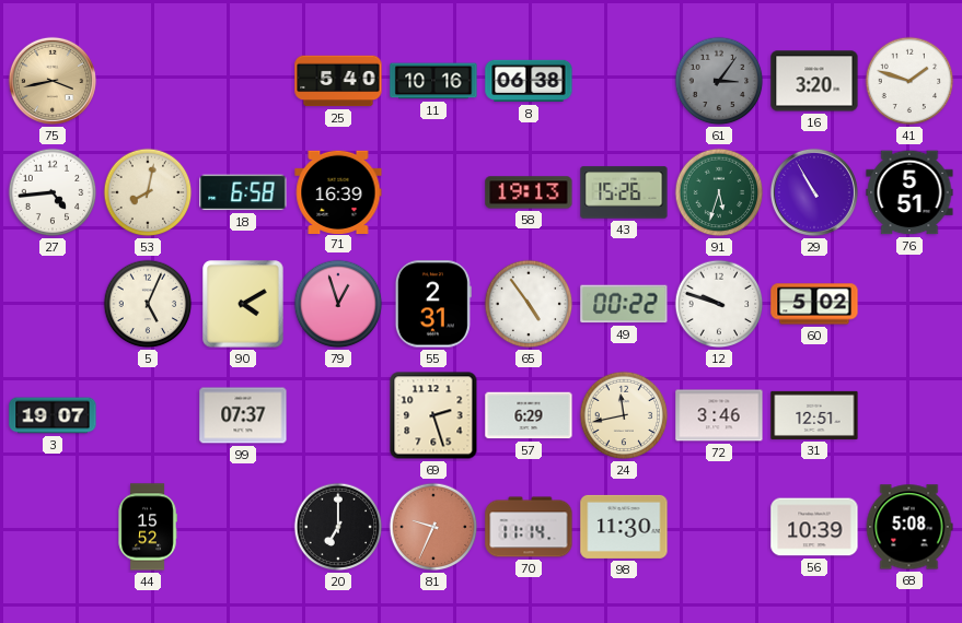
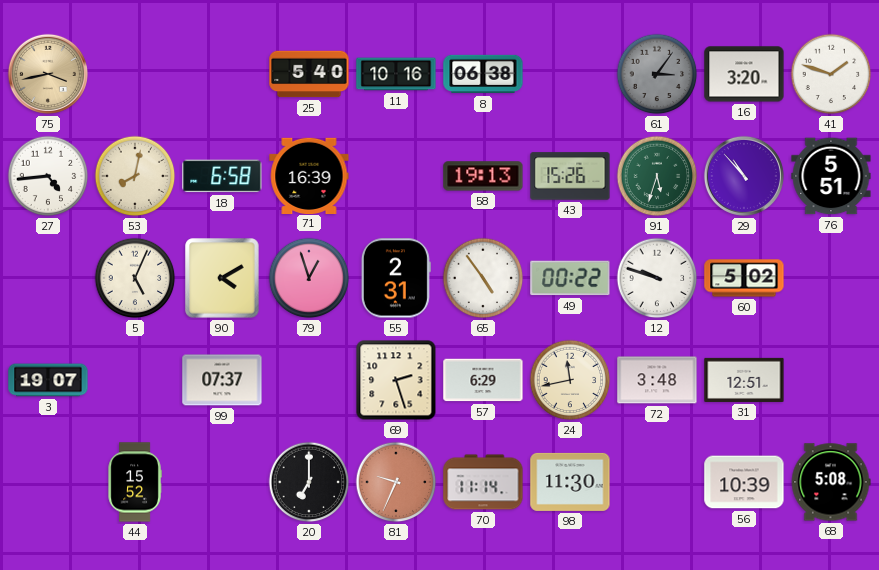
29: 10:55 -> 10:53 (744, 176)
72: 3:46 -> 3:48 (657, 380)
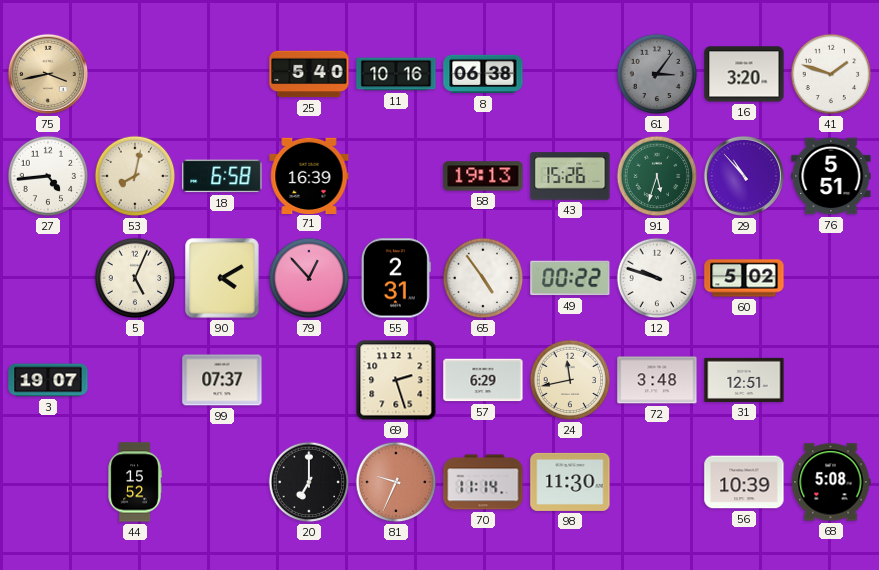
79: 12:57 -> 12:53 (309, 278)
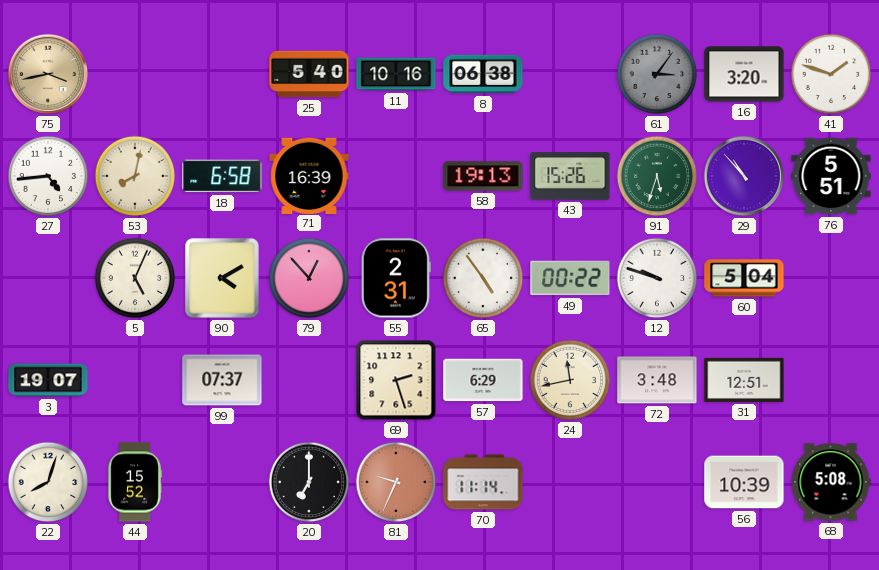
60: 5:02 -> 5:04 (744, 278)
22: none -> 8:03 (48, 482)
98: 11:30 -> none (570, 482)
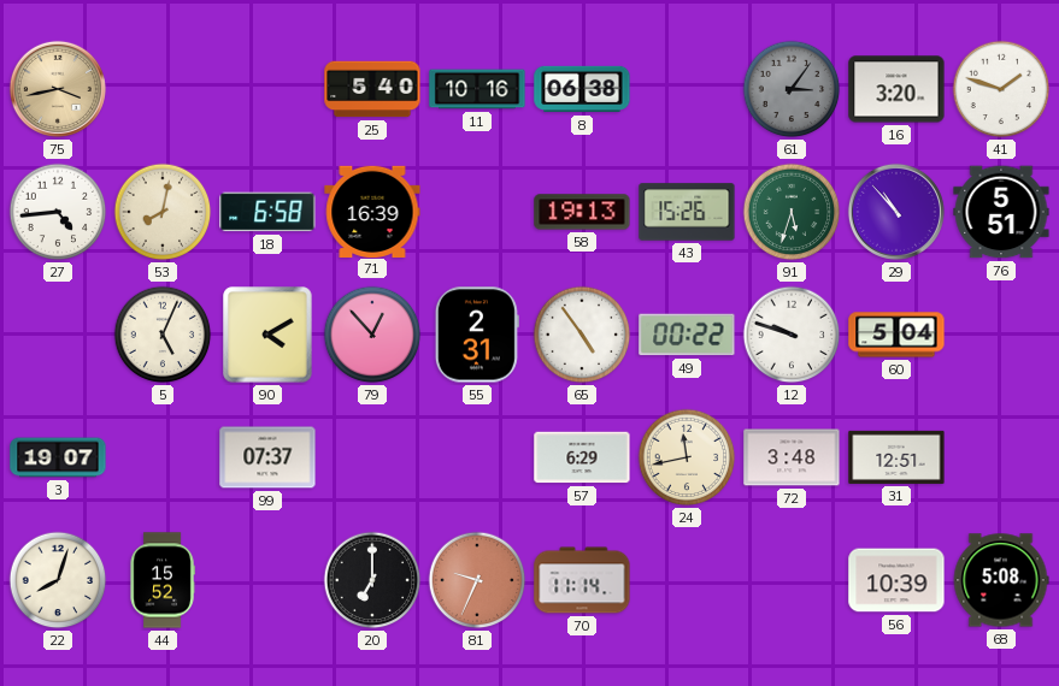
69: 2:27 -> none (396, 380)
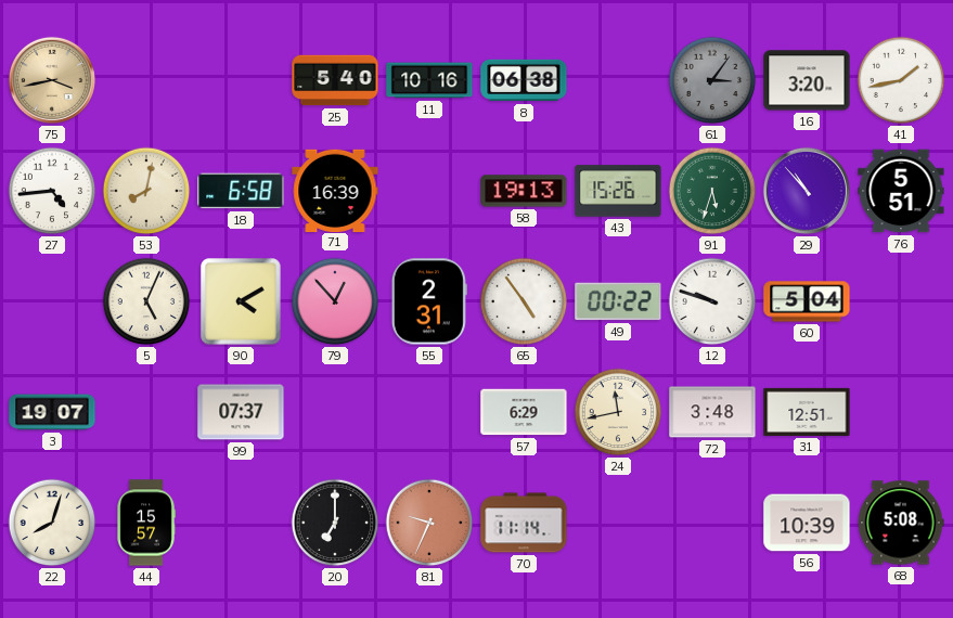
41: 1:48 -> 1:43 (901, 80)
44: 15:52 -> 15:57 (146, 523)
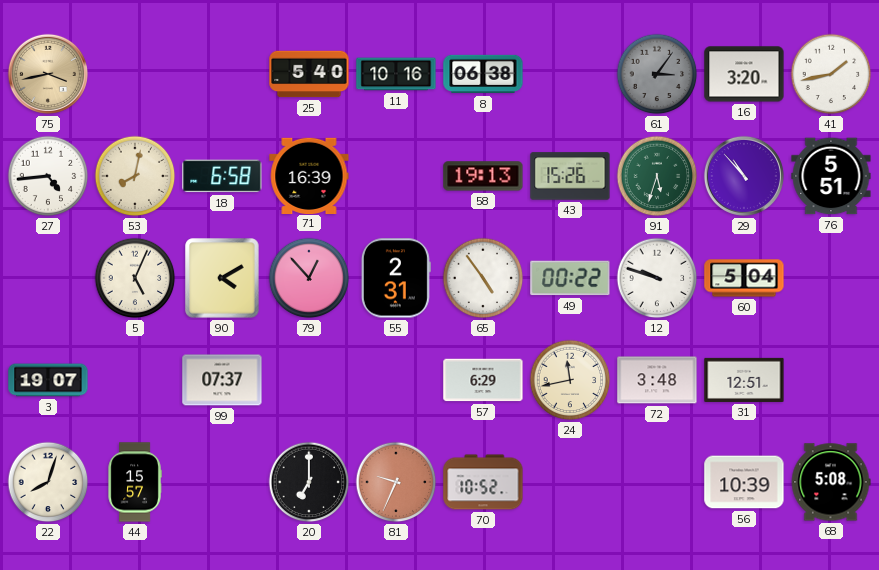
70: 11:14 -> 10:52 (483, 482)
